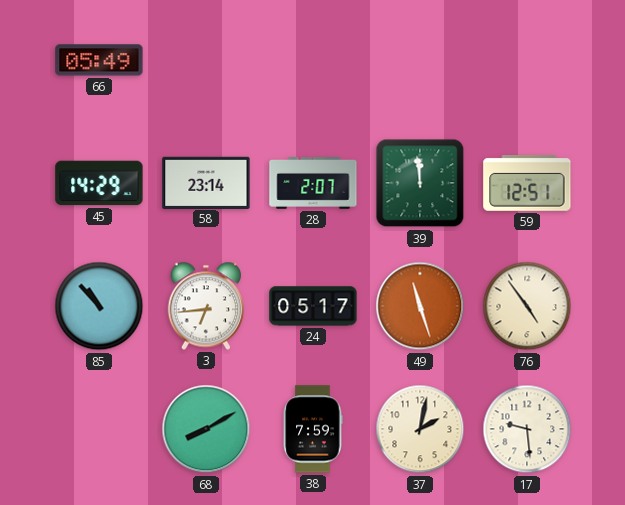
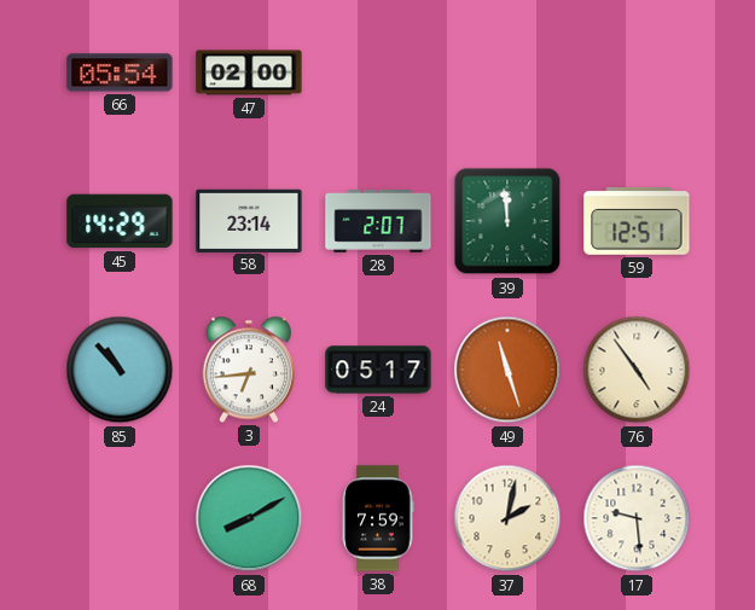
66: 05:49 -> 05:54 (120, 72)
47: none -> 02:00 (249, 72)
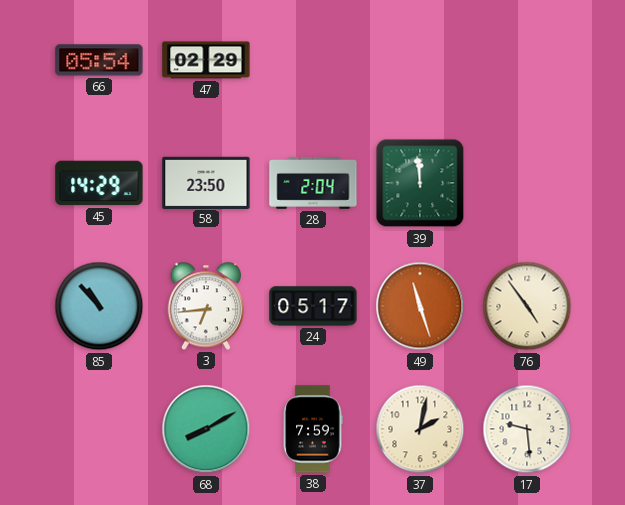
47: 02:00 -> 02:29 (206, 60)
58: 23:14 -> 23:50 (206, 182)
28: 2:07 -> 2:04 (313, 184)
59: 12:51 -> none (637, 222)
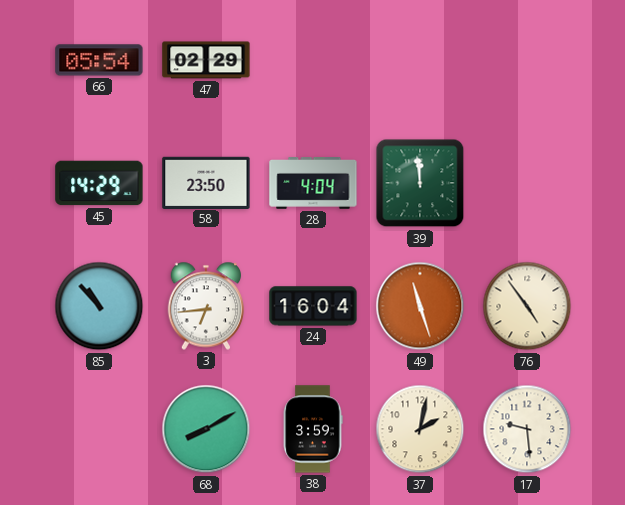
28: 2:04 -> 4:04 (313, 184)
24: 05:17 -> 16:04 (313, 306)
38: 7:59 -> 3:59 (313, 429)
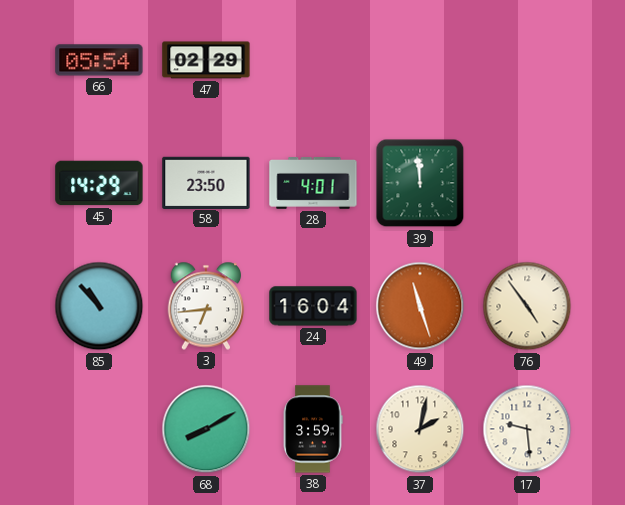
28: 4:04 -> 4:01 (313, 184)
